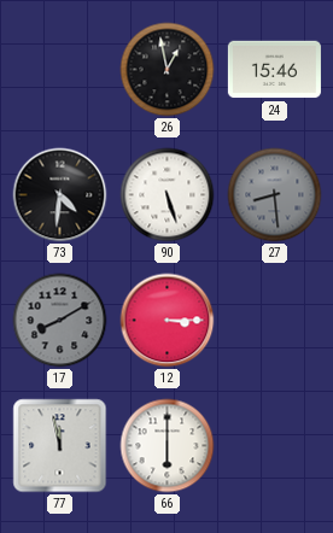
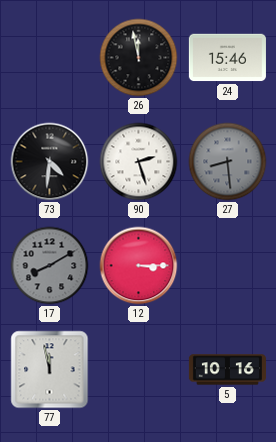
26: 12:58 -> 11:58 (139, 58)
90: 5:27 -> 2:27 (139, 162)
66: 6:00 -> none (168, 446)
5: none -> 10:16 (227, 370)
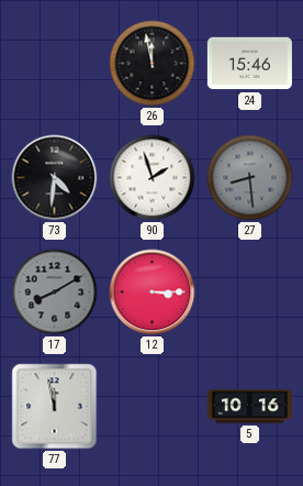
90: 2:27 -> 1:57 (153, 178)
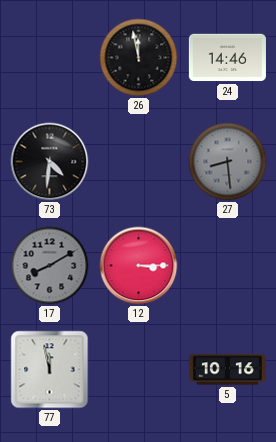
24: 15:46 -> 14:46 (227, 58)
90: 1:57 -> none (153, 178)
